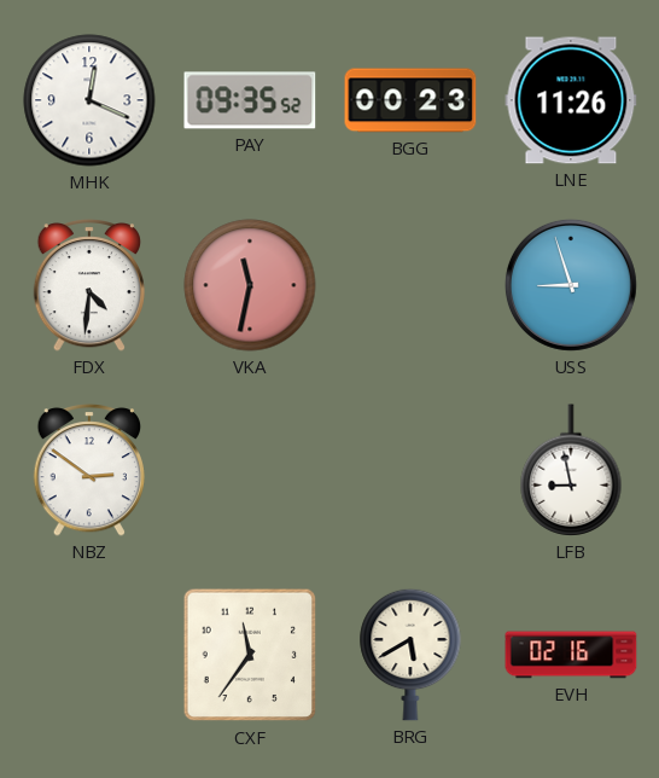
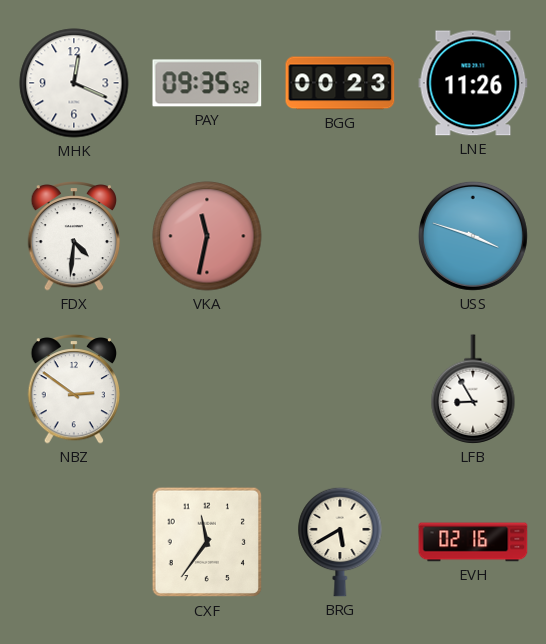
USS: 8:57 -> 3:48 (473, 236)
LFB: 8:58 -> 8:55 (473, 389)
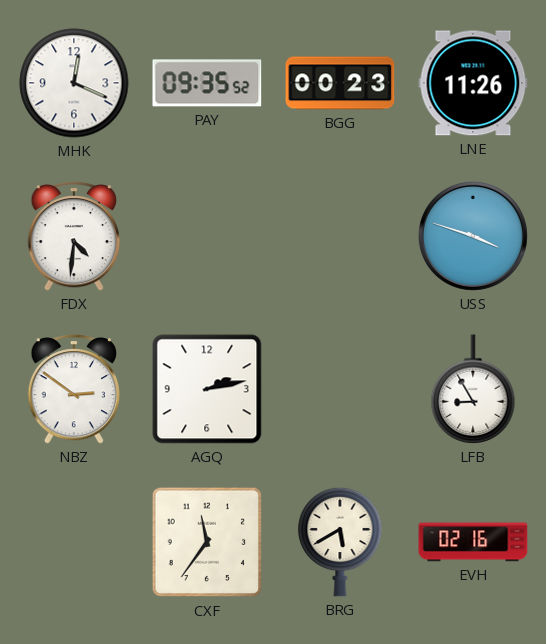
VKA: 11:32 -> none (207, 236)
AGQ: none -> 2:13 (207, 389)
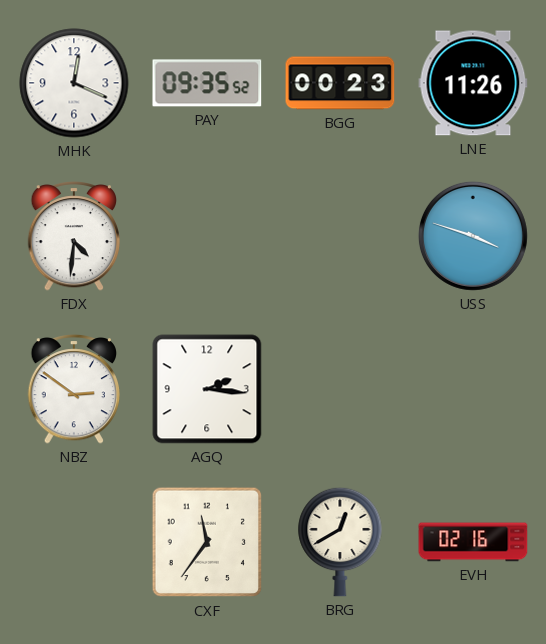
AGQ: 2:13 -> 2:16 (207, 389)
LFB: 8:55 -> none (473, 389)
BRG: 5:40 -> 12:40 (340, 542)
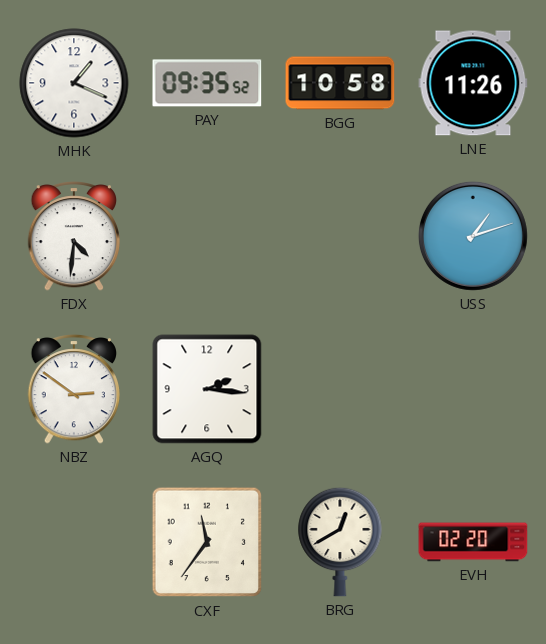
MHK: 12:19 -> 1:19 (74, 83)
BGG: 00:23 -> 10:58 (340, 83)
USS: 3:48 -> 1:12 (473, 236)
EVH: 02:16 -> 02:20 (473, 542)
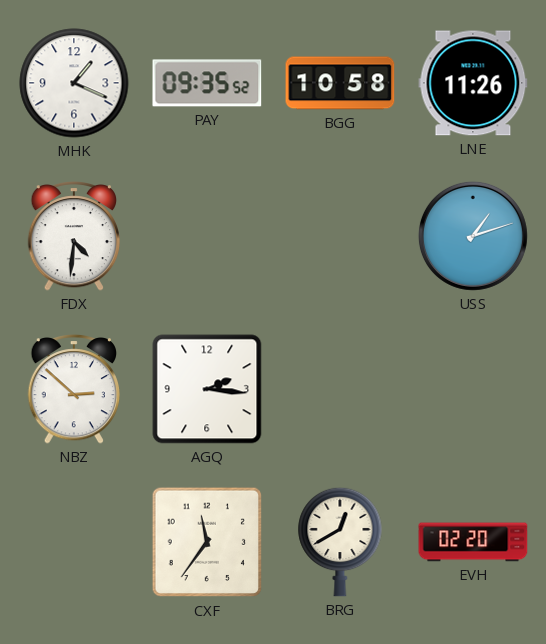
NBZ: 2:51 -> 2:52 (73, 390)
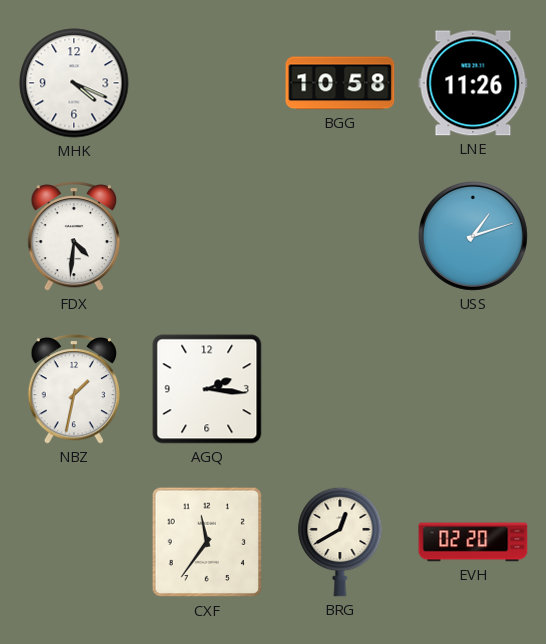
MHK: 1:19 -> 4:19 (74, 83)
PAY: 09:35 -> none (207, 83)
NBZ: 2:52 -> 1:32 (73, 390)
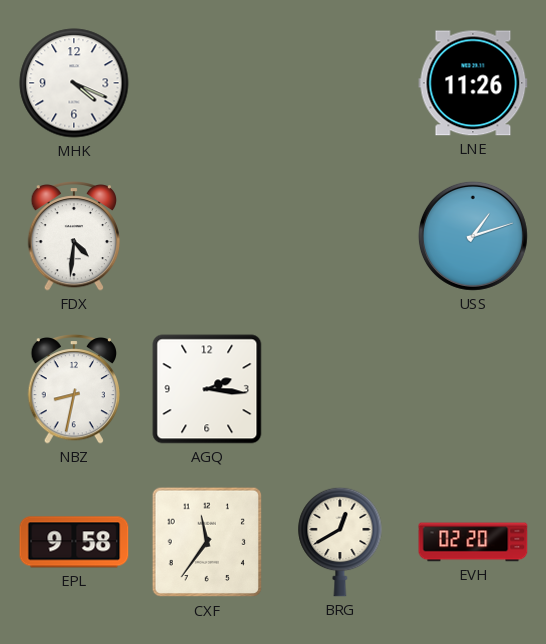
BGG: 10:58 -> none (340, 83)
NBZ: 1:32 -> 8:32 (73, 390)
EPL: none -> 9:58 (74, 542)
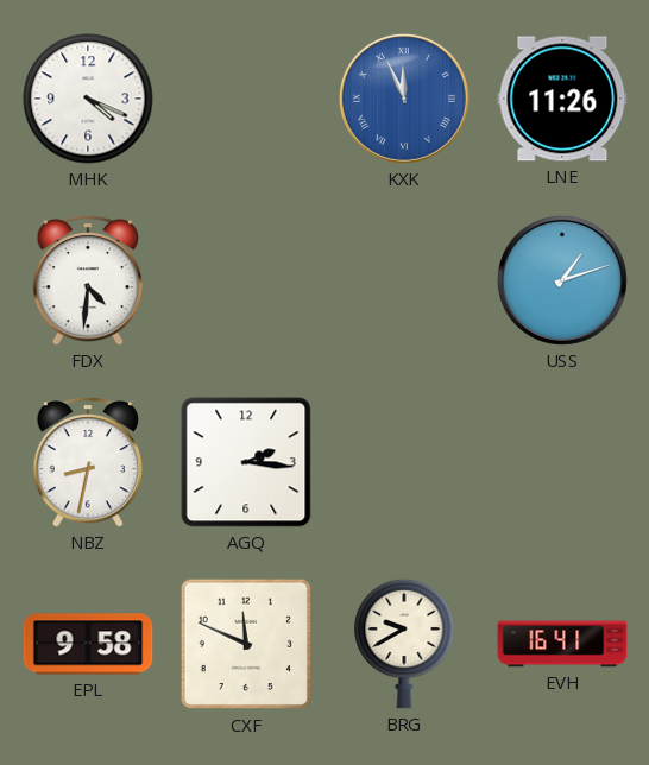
KXK: none -> 11:56 (404, 99)
CXF: 11:36 -> 11:49 (246, 644)
BRG: 12:40 -> 9:40 (404, 644)
EVH: 02:20 -> 16:41 (562, 644)
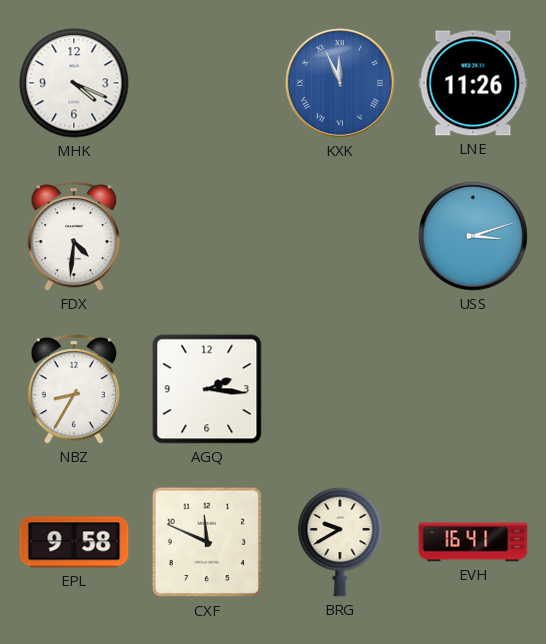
USS: 1:12 -> 3:12 (473, 236)
NBZ: 8:32 -> 8:35 (73, 390)
